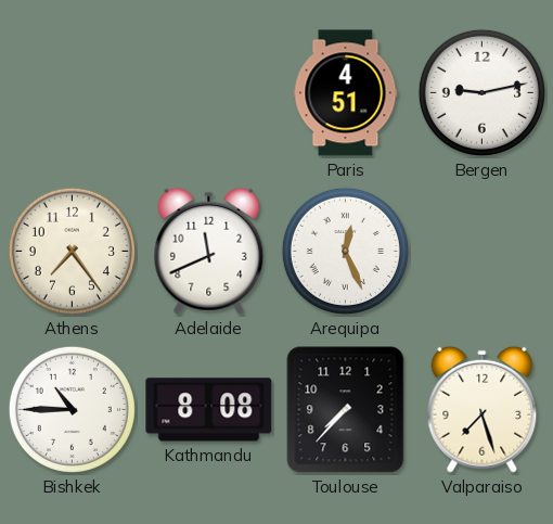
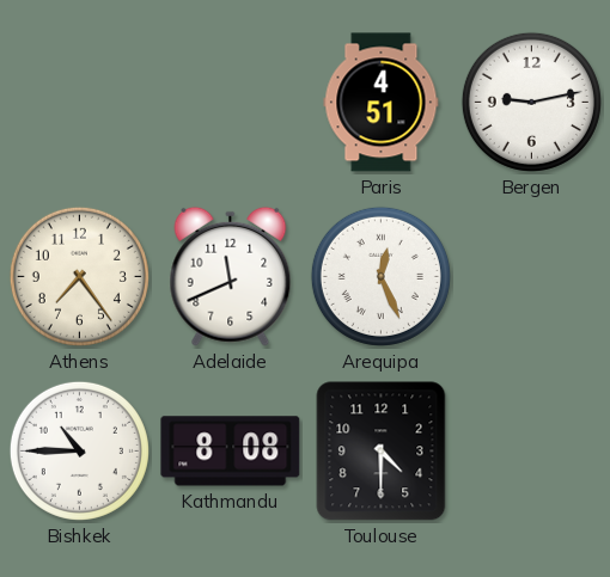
Toulouse: 7:37 -> 4:30 (382, 452)
Valparaiso: 7:27 -> none (483, 409)
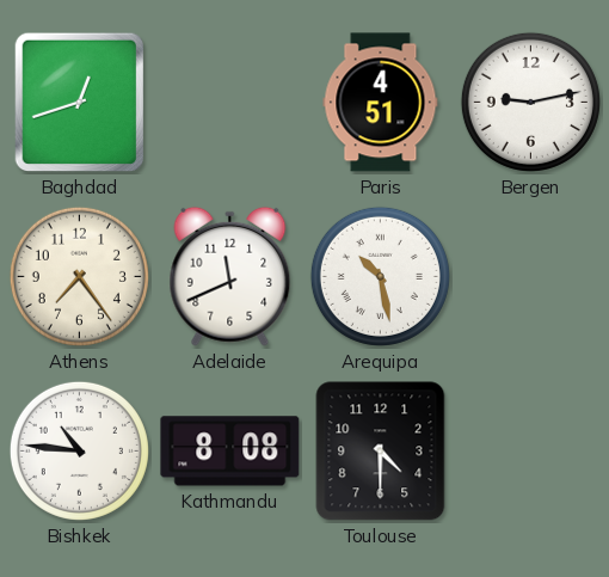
Baghdad: none -> 12:42 (80, 103)
Arequipa: 12:26 -> 10:28 (380, 276)
Bishkek: 10:45 -> 10:46 (79, 450)
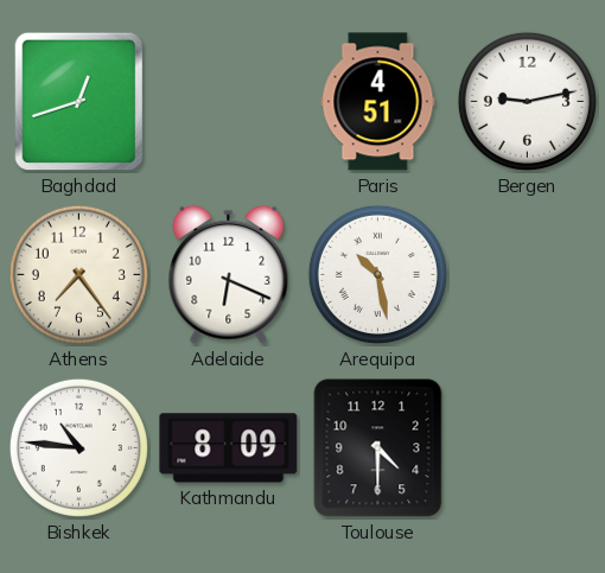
Adelaide: 11:41 -> 6:19 (229, 274)
Kathmandu: 8:08 -> 8:09 (229, 448)
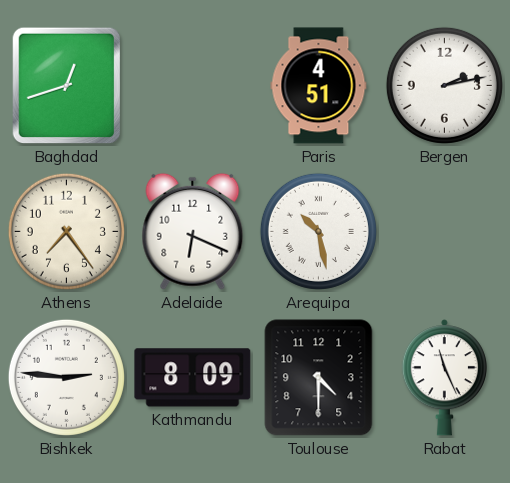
Bergen: 9:13 -> 2:13 (444, 85)
Bishkek: 10:46 -> 2:46 (66, 377)
Rabat: none -> 11:26 (444, 378)
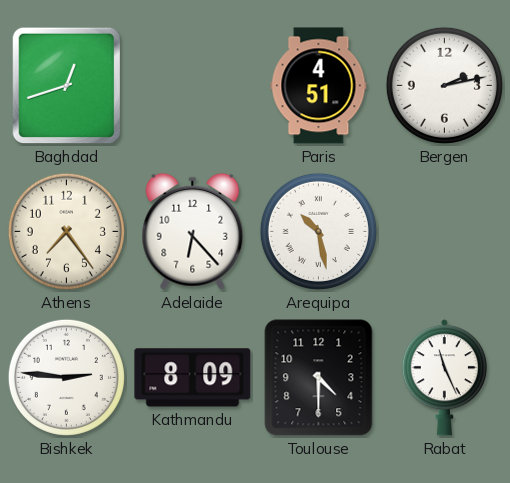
Adelaide: 6:19 -> 6:23 (193, 231)
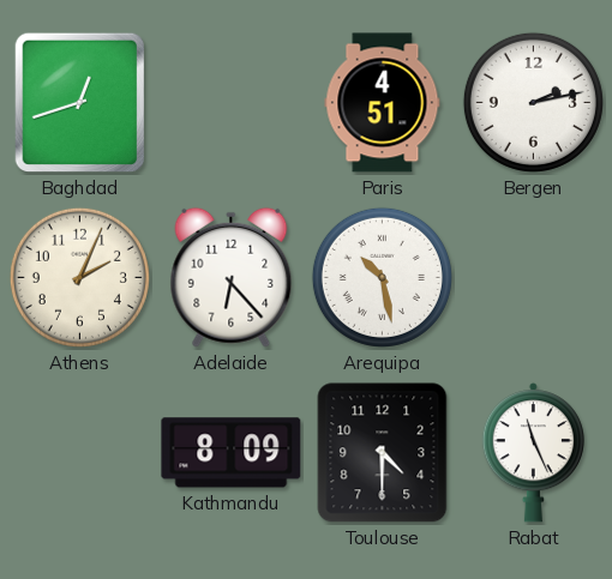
Athens: 7:24 -> 2:04 (79, 277)
Bishkek: 2:46 -> none (66, 377)
